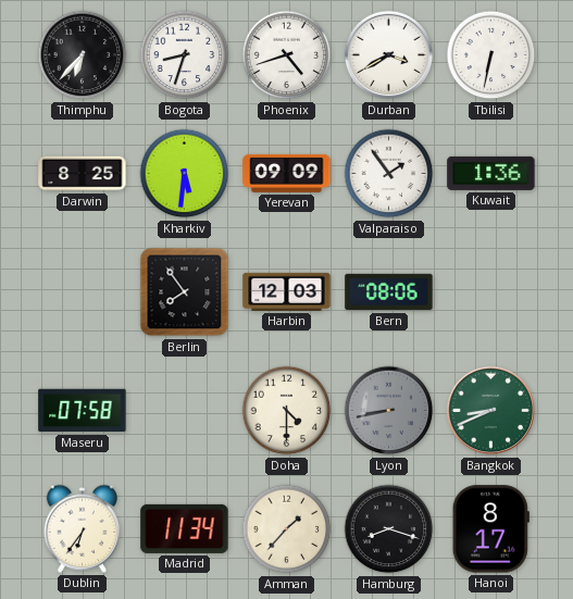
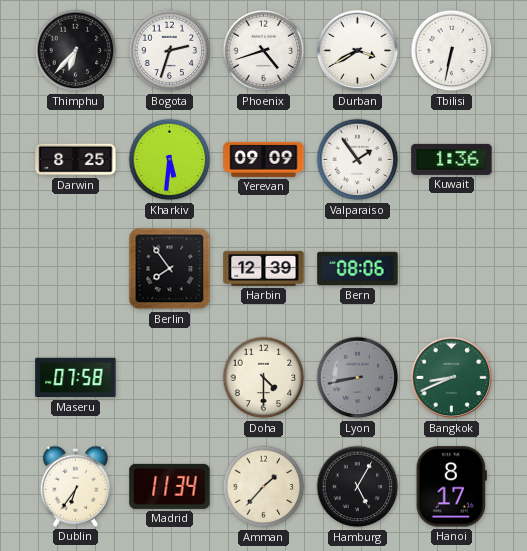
Bogota: 8:33 -> 2:33 (170, 51)
Harbin: 12:03 -> 12:39 (264, 268)
Hamburg: 8:18 -> 5:05 (358, 487)
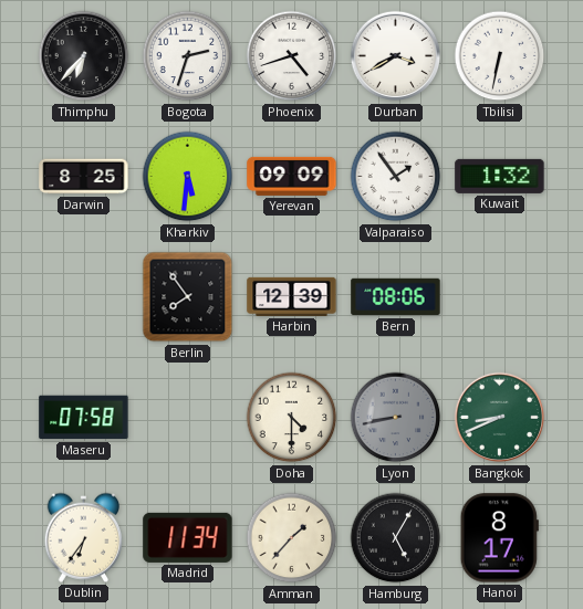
Kuwait: 1:36 -> 1:32 (500, 176)
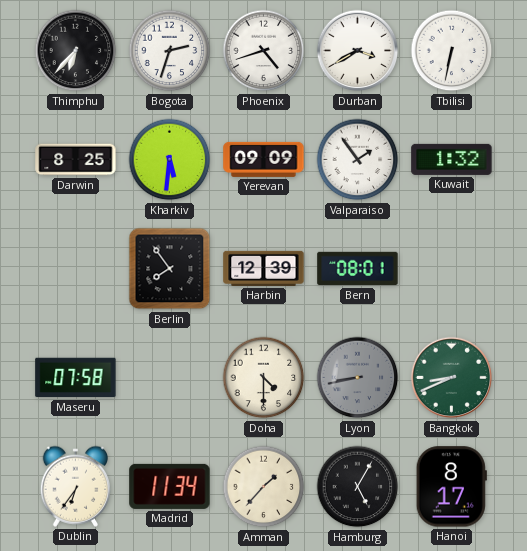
Bern: 08:06 -> 08:01 (358, 269)
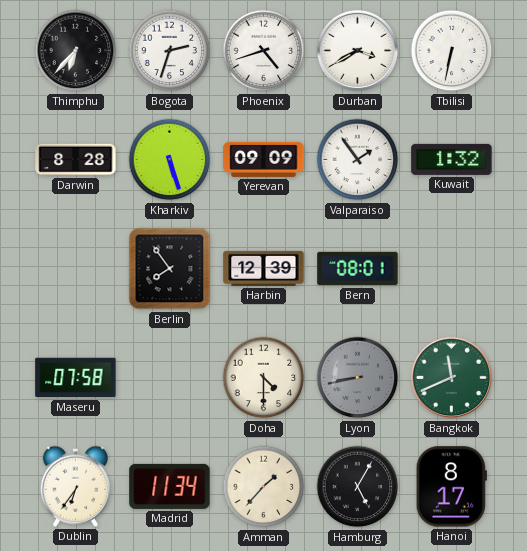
Darwin: 8:25 -> 8:28 (76, 160)
Kharkiv: 5:31 -> 5:27 (170, 160)
Bangkok: 8:41 -> 11:41 (452, 378)
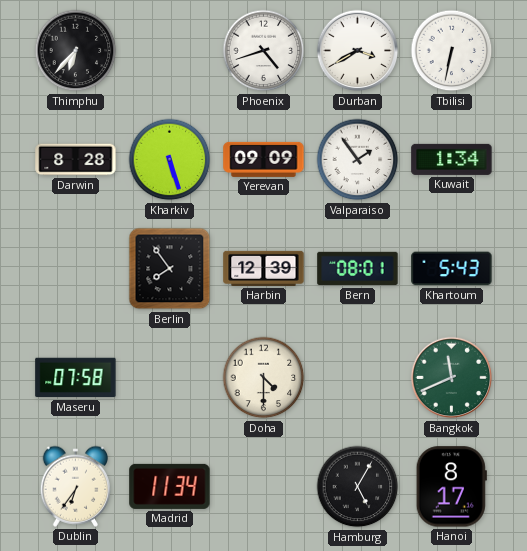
Bogota: 2:33 -> none (170, 51)
Kuwait: 1:32 -> 1:34 (452, 159)
Khartoum: none -> 5:43 (452, 269)
Lyon: 8:43 -> none (358, 378)
Amman: 1:37 -> none (264, 487)
